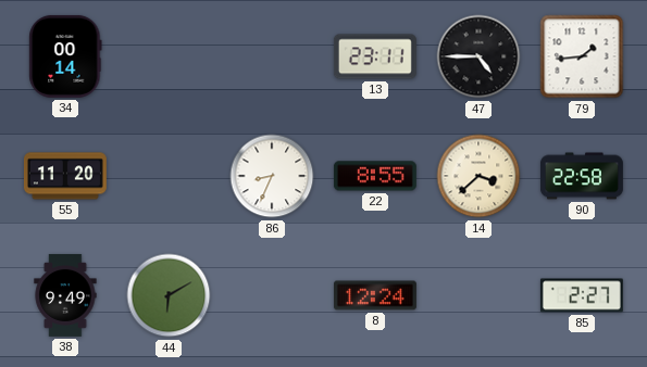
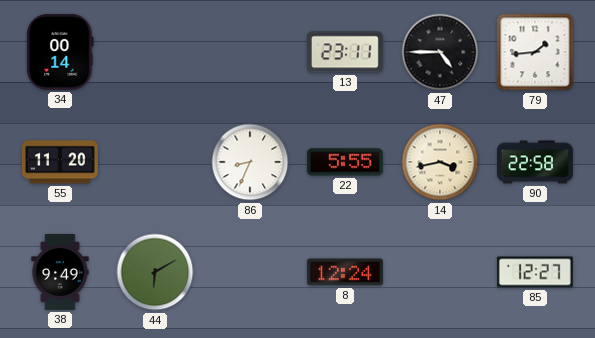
22: 8:55 -> 5:55 (345, 162)
14: 3:38 -> 3:43 (440, 162)
85: 2:27 -> 12:27 (535, 272)
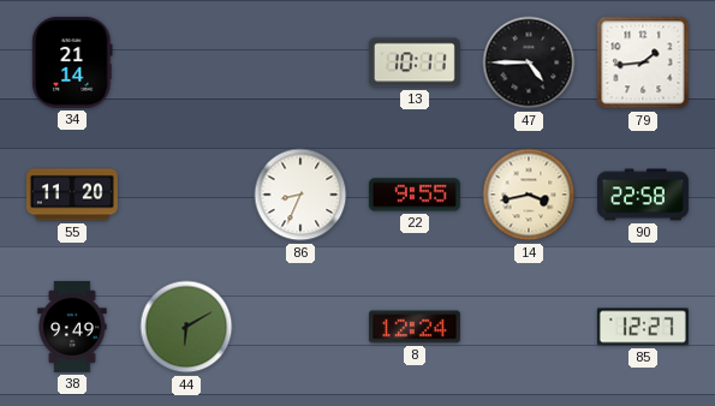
34: 00:14 -> 21:14 (72, 62)
13: 23:11 -> 10:11 (415, 62)
22: 5:55 -> 9:55 (415, 195)
